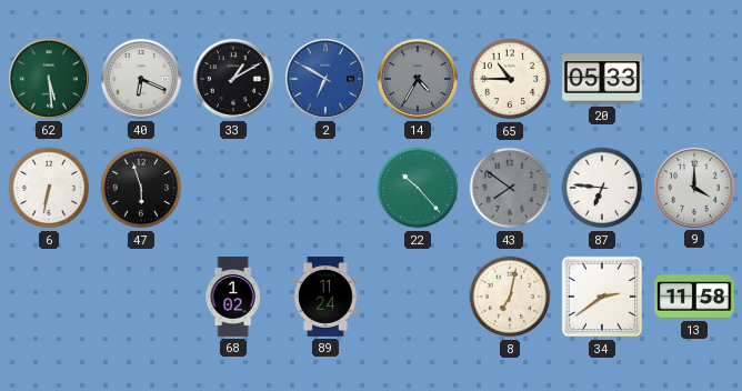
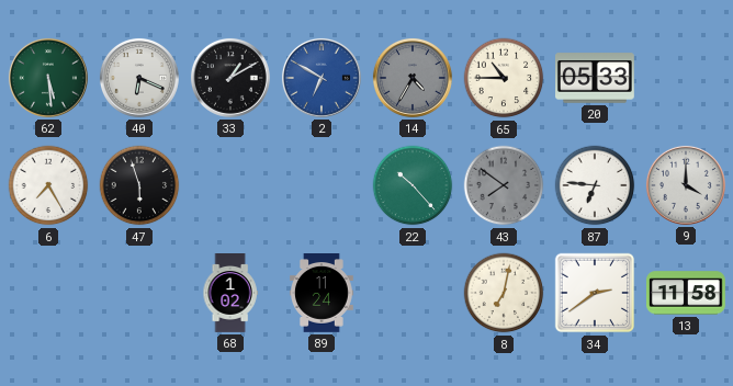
6: 6:32 -> 7:25 (48, 185)
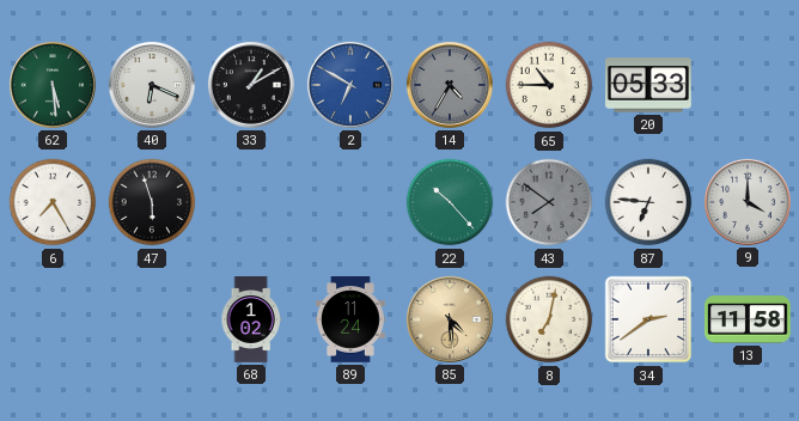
85: none -> 4:29 (450, 319)
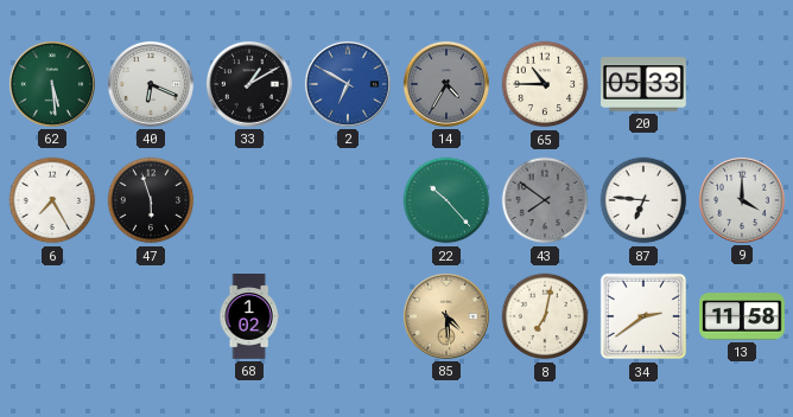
89: 11:24 -> none (352, 321)
